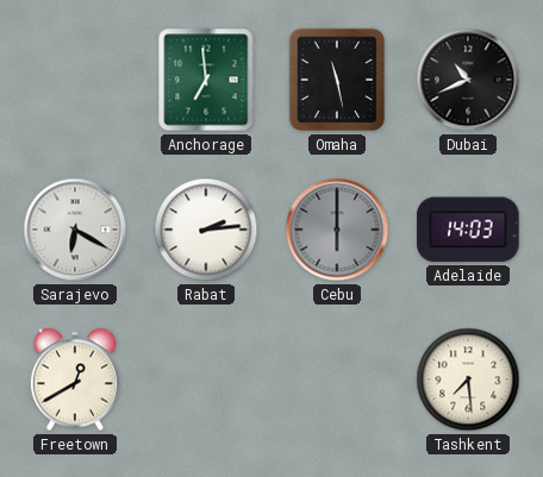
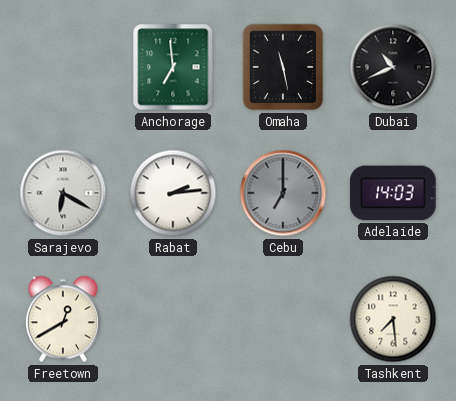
Cebu: 6:00 -> 7:00 (283, 193)
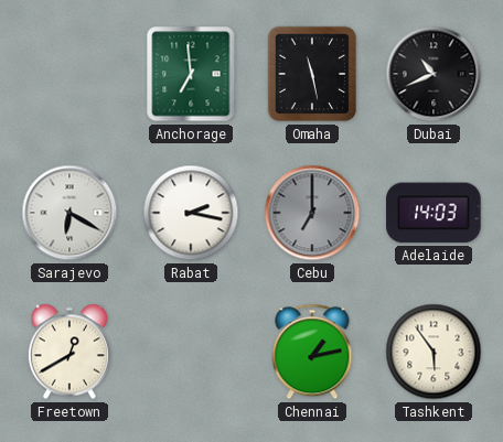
Rabat: 2:14 -> 2:17 (191, 213)
Chennai: none -> 1:13 (312, 352)
Tashkent: 7:29 -> 5:54 (434, 352)
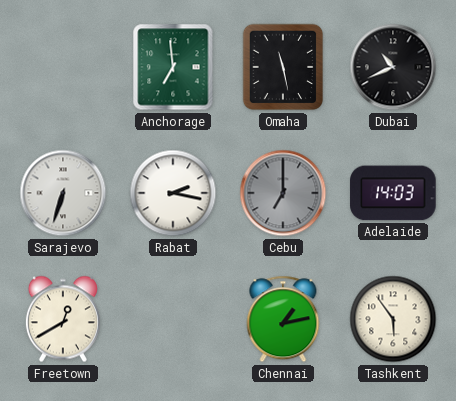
Sarajevo: 6:20 -> 6:33 (63, 193)
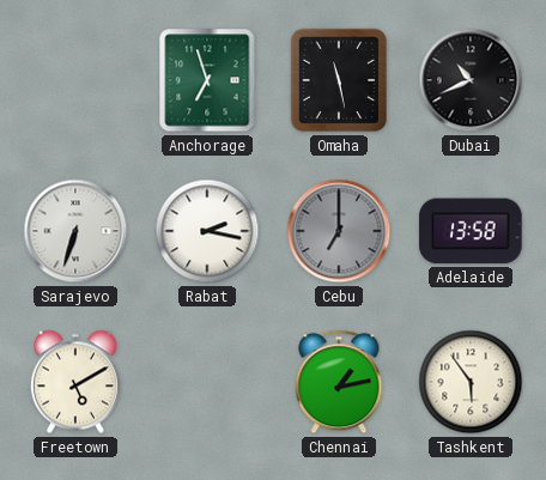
Anchorage: 6:59 -> 6:57 (207, 80)
Adelaide: 14:03 -> 13:58 (471, 231)
Freetown: 12:40 -> 5:10 (75, 382)
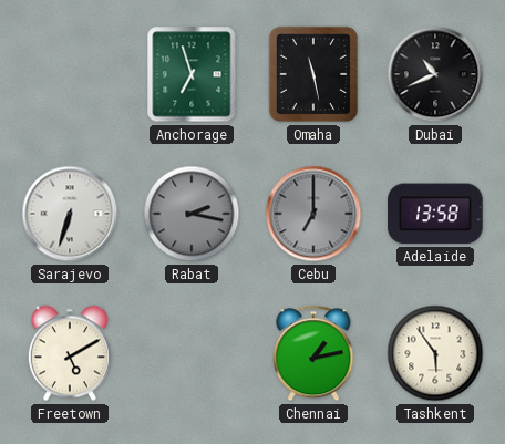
Rabat dial: white -> grey (192, 214)
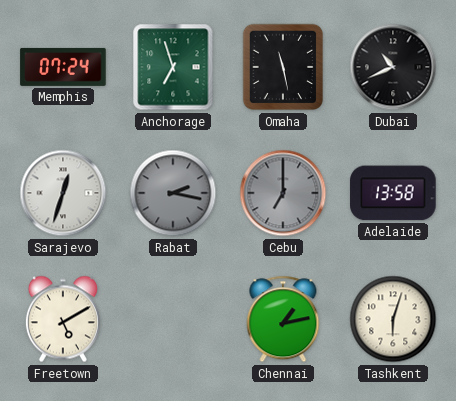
Memphis: none -> 07:24 (63, 67)
Sarajevo: 6:33 -> 12:33 (63, 193)
Tashkent: 5:54 -> 6:03 (393, 319)
